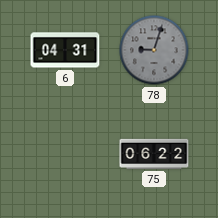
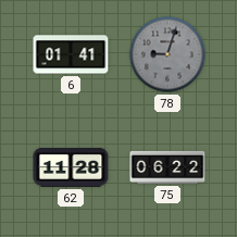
6: 04:31 -> 01:41 (71, 54)
62: none -> 11:28 (71, 169)
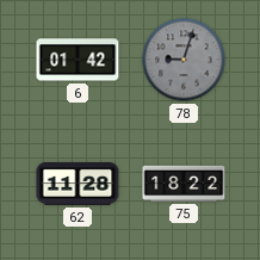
6: 01:41 -> 01:42 (78, 60)
75: 06:22 -> 18:22 (184, 184)
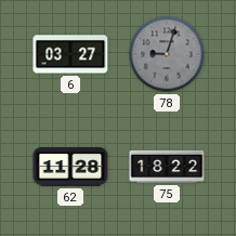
6: 01:42 -> 03:27 (70, 54)
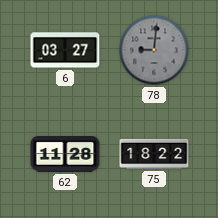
78: 9:03 -> 9:01 (154, 50)
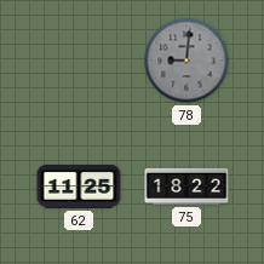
6: 03:27 -> none (65, 50)
62: 11:28 -> 11:25 (79, 188)
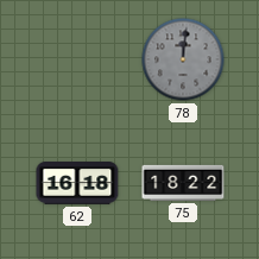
78: 9:01 -> 12:01 (183, 59)
62: 11:25 -> 16:18 (77, 184)
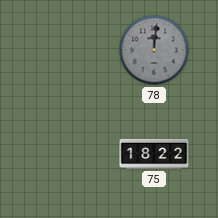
62: 16:18 -> none (77, 184)
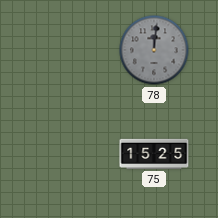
75: 18:22 -> 15:25 (154, 154)
